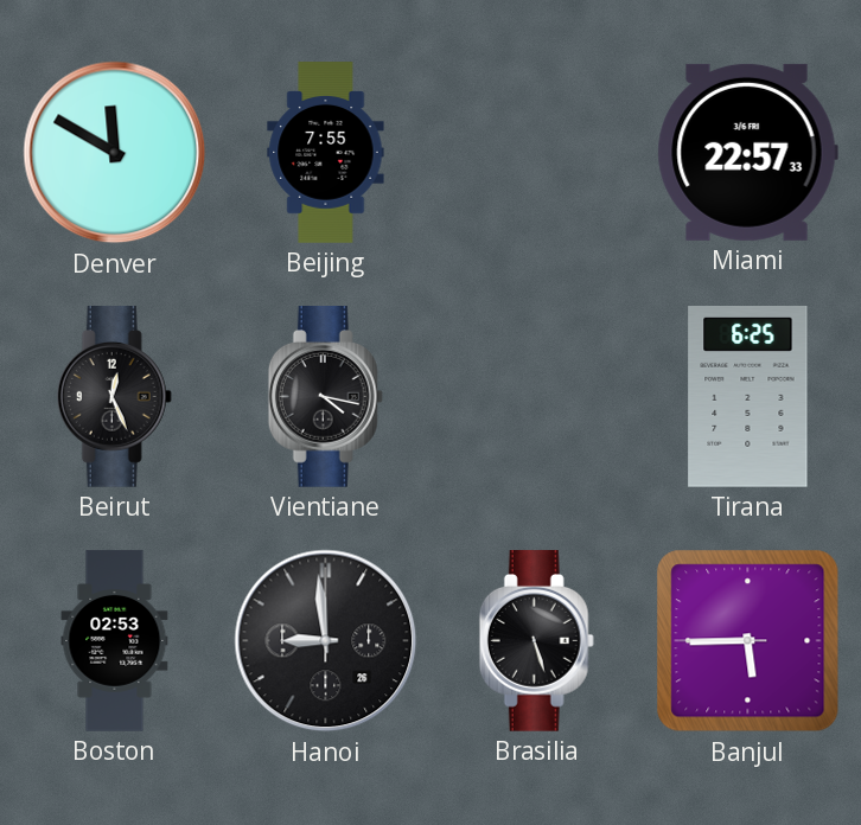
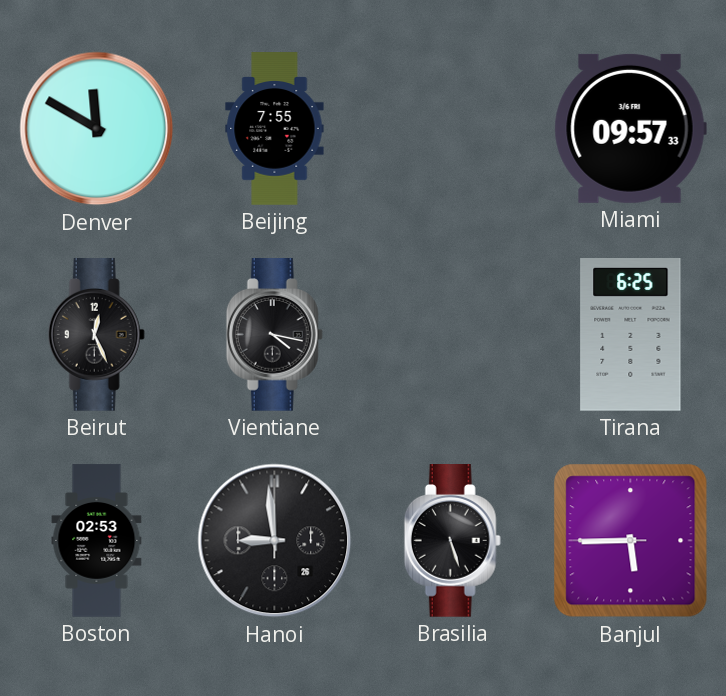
Miami: 22:57 -> 09:57 (630, 128)
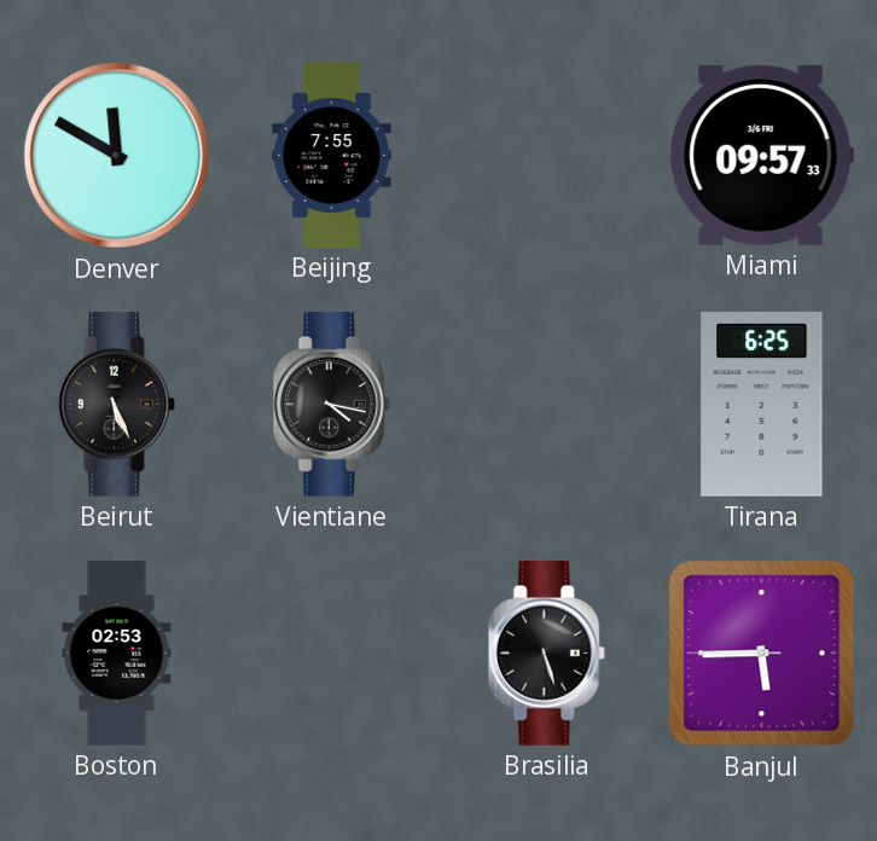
Beirut: 12:26 -> 5:26 (116, 405)
Hanoi: 8:59 -> none (275, 541)
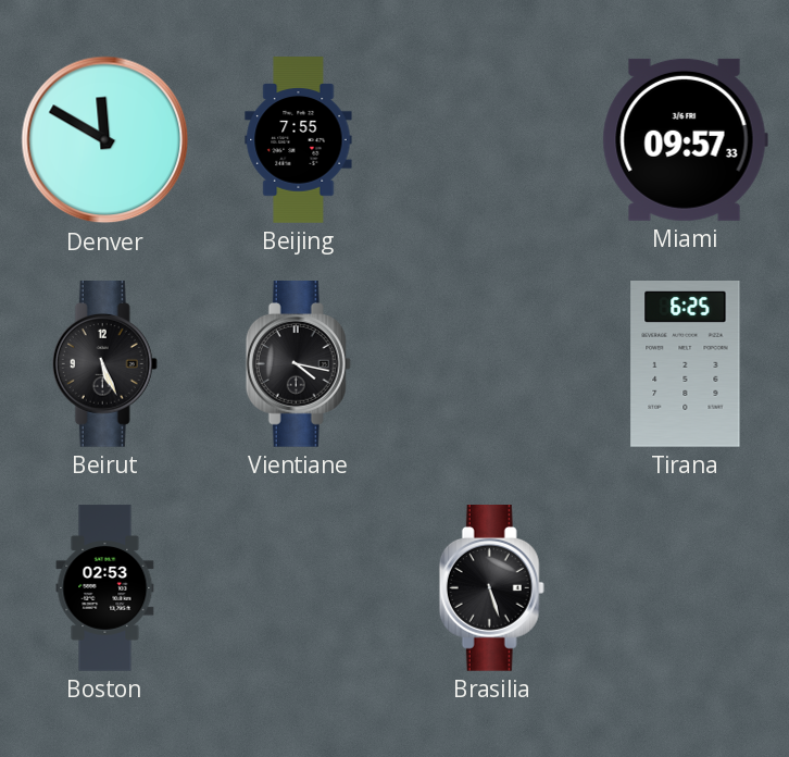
Banjul: 5:44 -> none (762, 654)
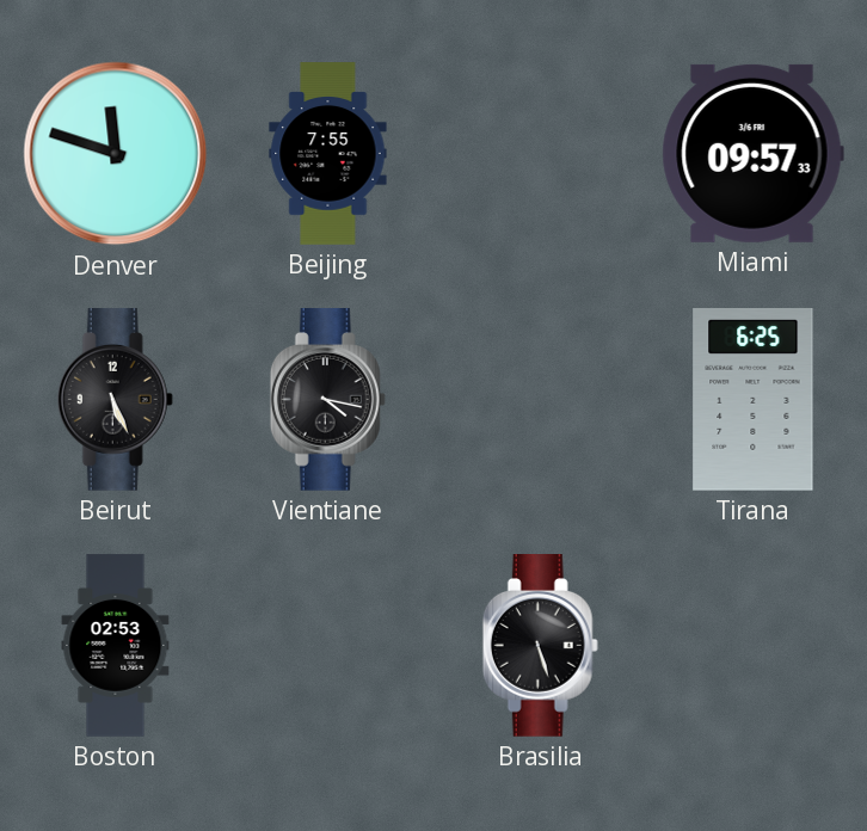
Denver: 11:50 -> 11:48 (116, 154)
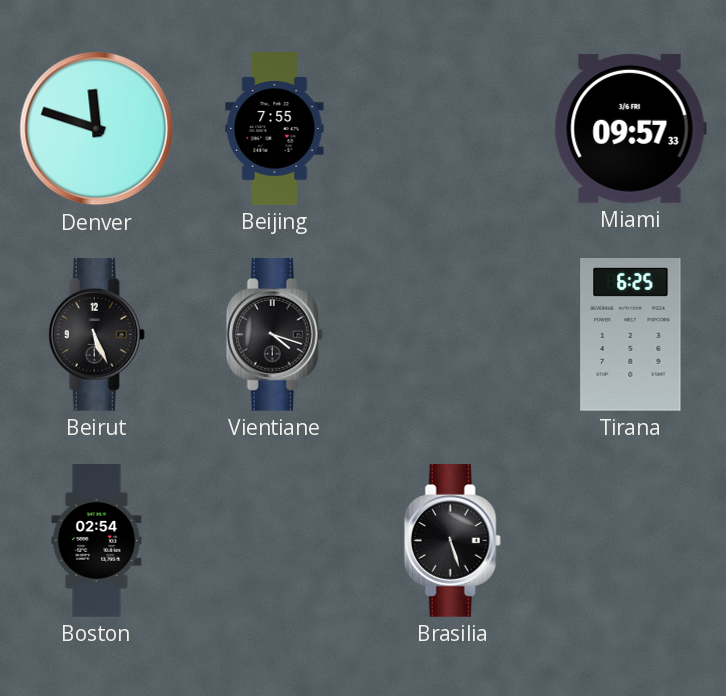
Vientiane: 4:17 -> 4:18 (274, 335)
Boston: 02:53 -> 02:54 (97, 541)
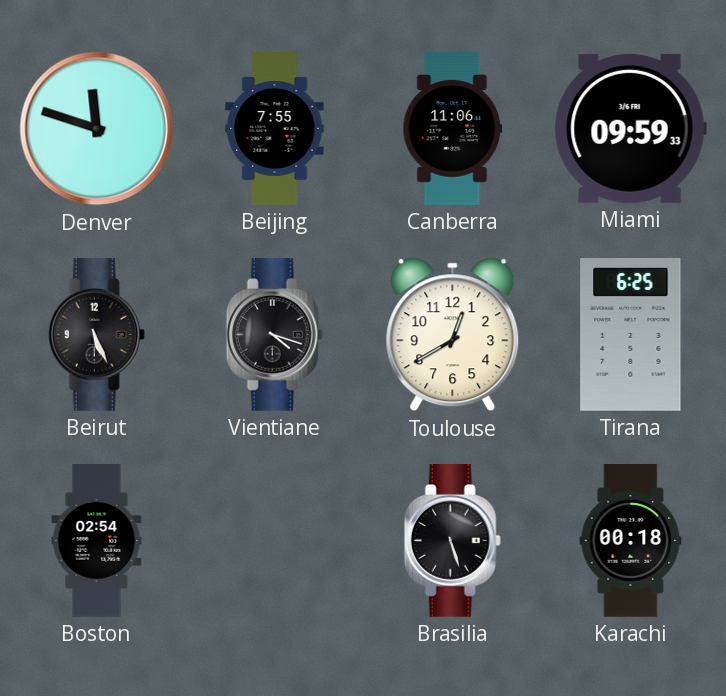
Canberra: none -> 11:06 (453, 129)
Miami: 09:57 -> 09:59 (630, 128)
Toulouse: none -> 12:40 (453, 335)
Karachi: none -> 00:18 (631, 541)
